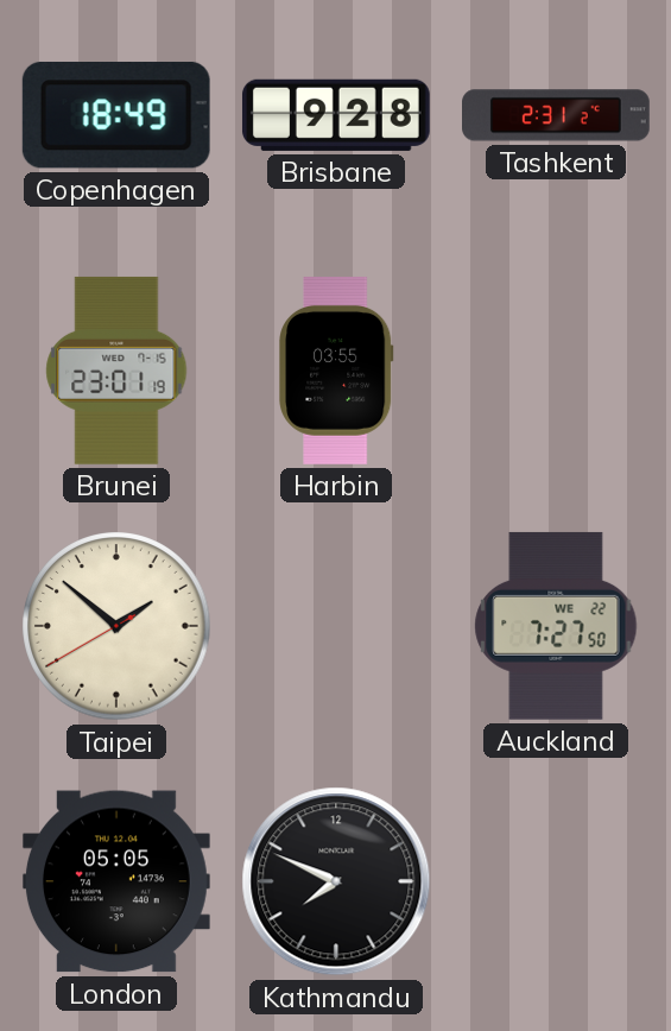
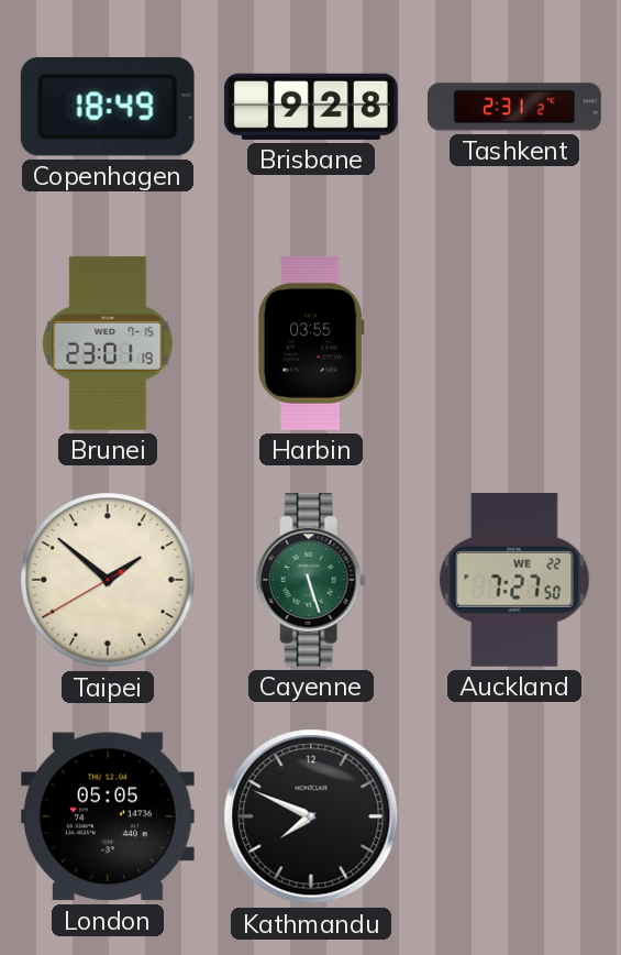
Cayenne: none -> 5:27 (311, 580)
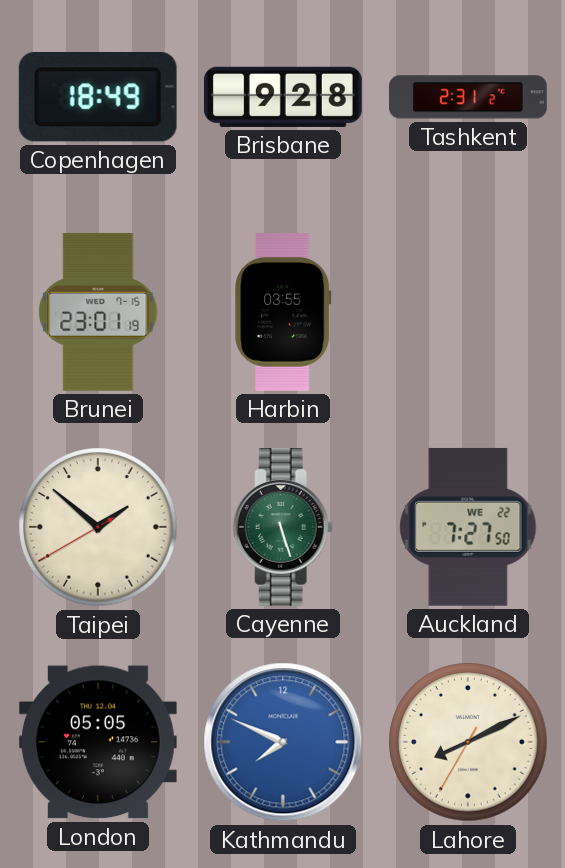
Kathmandu dial: black -> blue (283, 742)
Lahore: none -> 8:10 (468, 742)
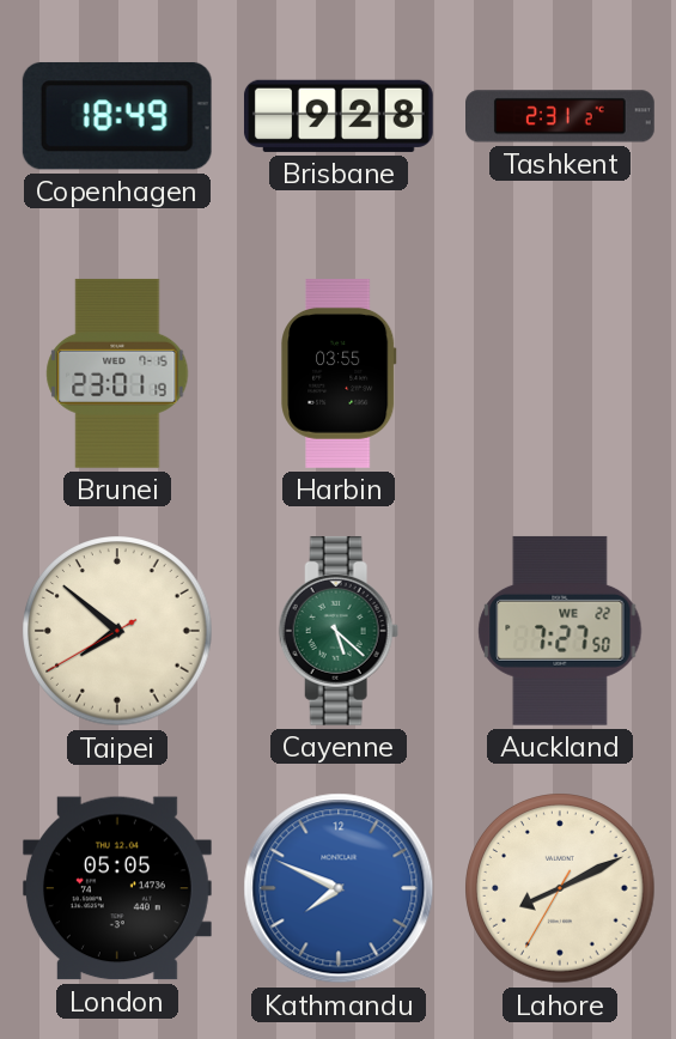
Taipei: 1:51 -> 7:51 (117, 631)
Cayenne: 5:27 -> 5:22 (339, 631)
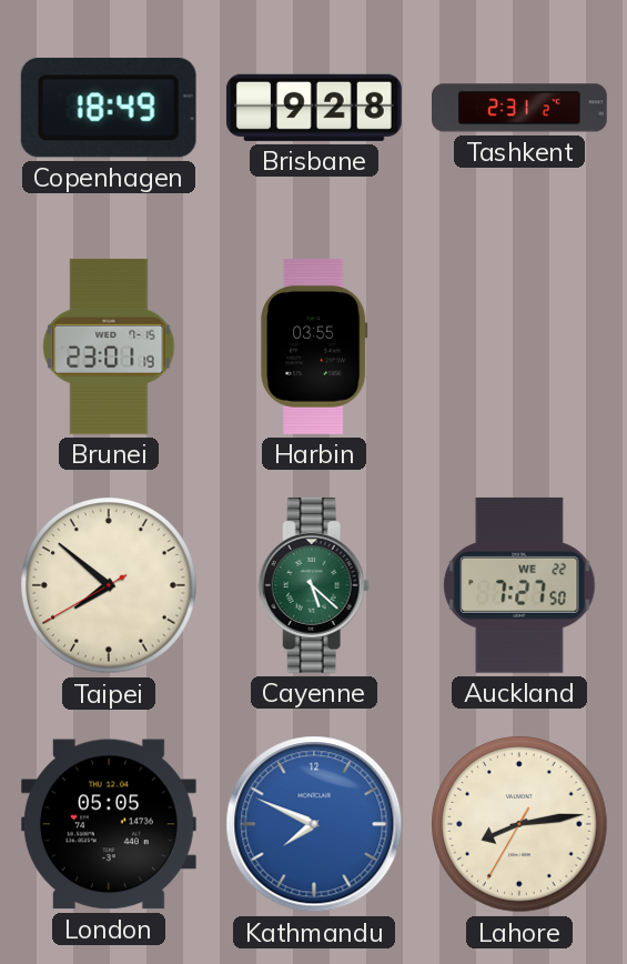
Lahore: 8:10 -> 8:13 (519, 824)
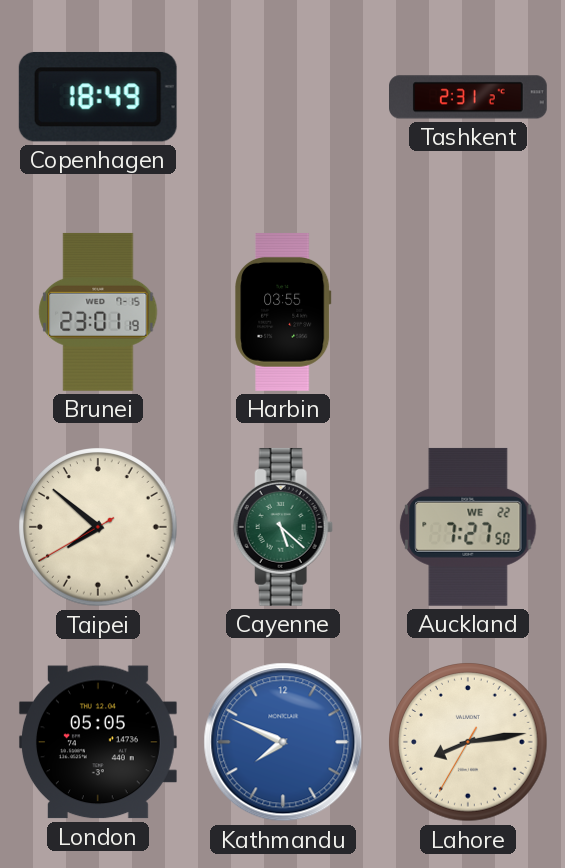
Brisbane: 9:28 -> none (314, 108)
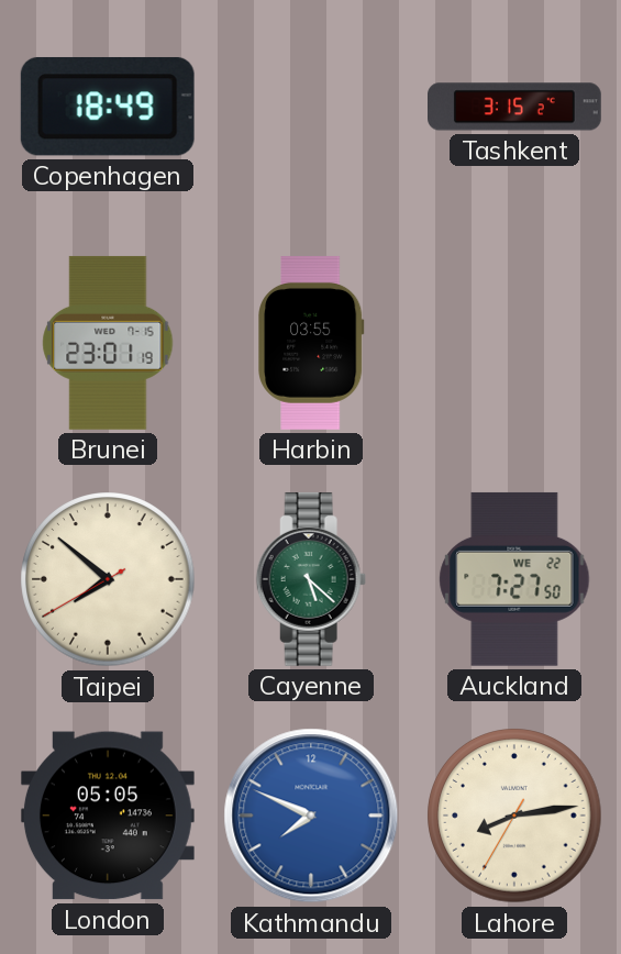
Tashkent: 2:31 -> 3:15 (515, 107)
